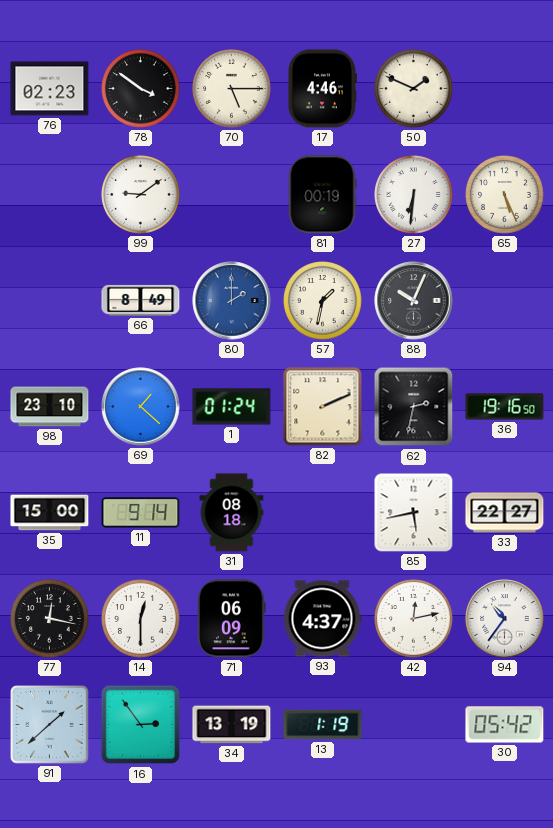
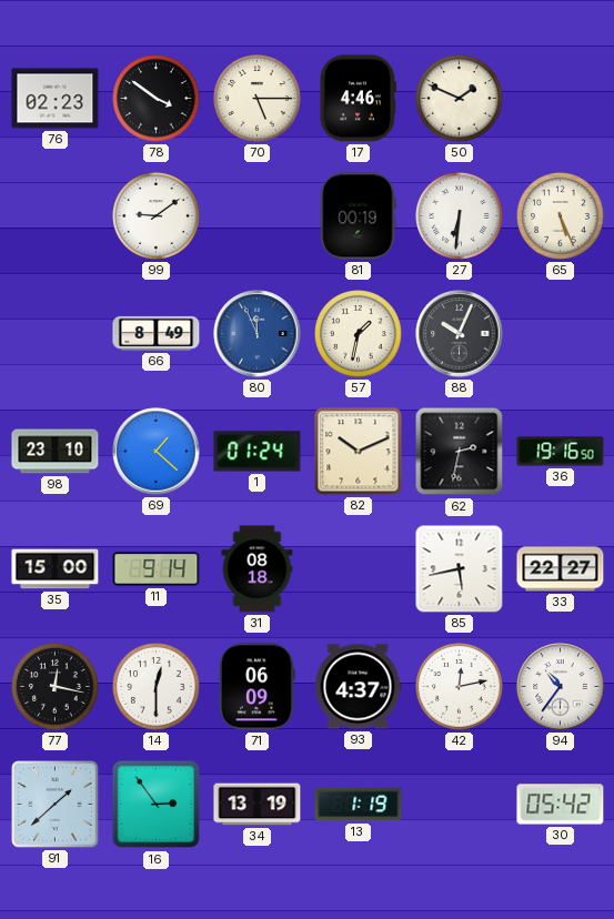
80: 2:00 -> 11:56 (258, 334)
82: 2:11 -> 10:11 (359, 452)
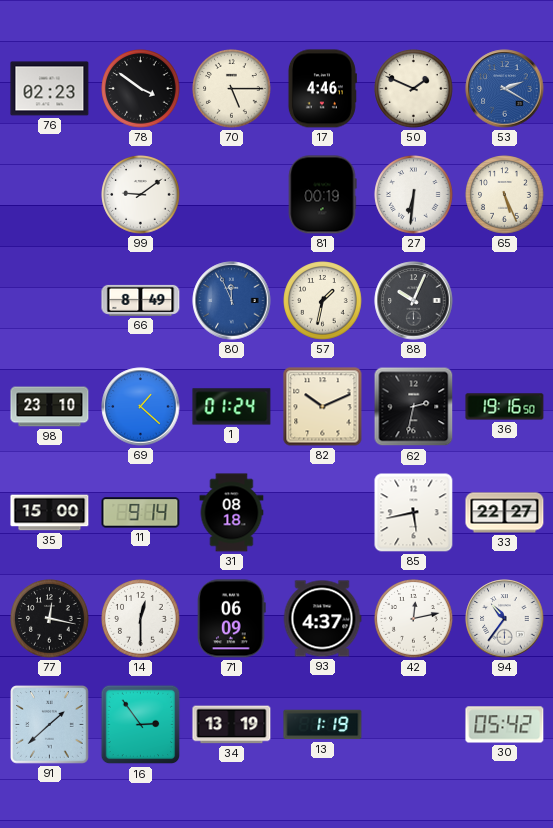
53: none -> 2:20 (505, 89)
